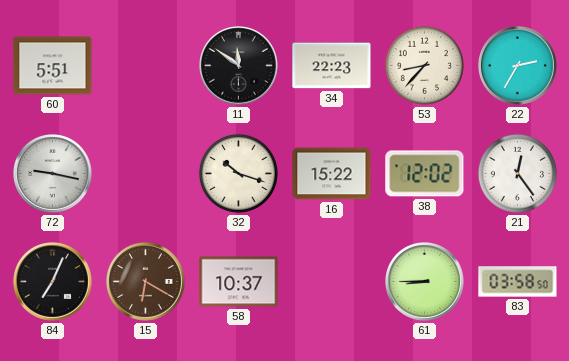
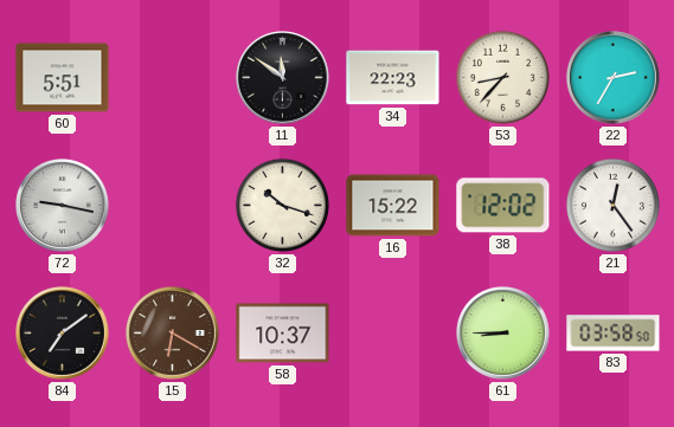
84: 7:04 -> 7:09 (63, 334)
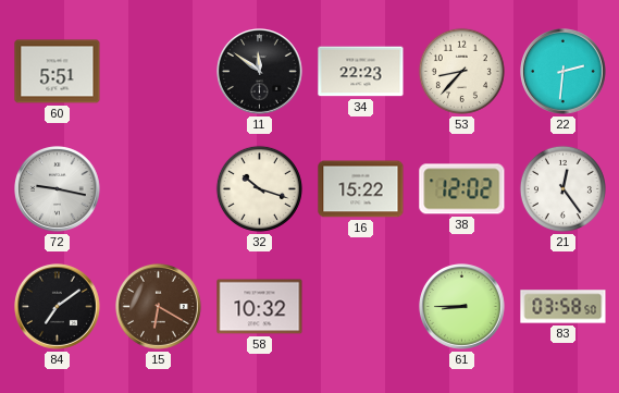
22: 2:35 -> 2:31 (564, 72)
58: 10:37 -> 10:32 (260, 307)
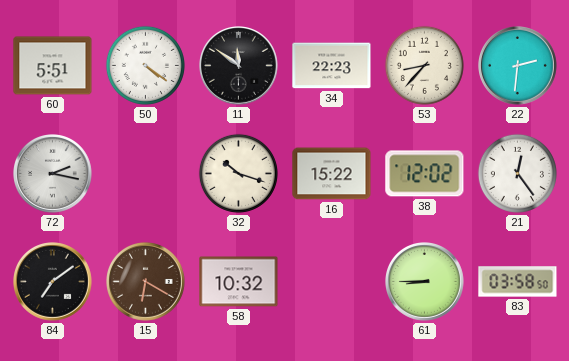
50: none -> 4:21 (145, 65)
72: 9:17 -> 2:17 (53, 174)
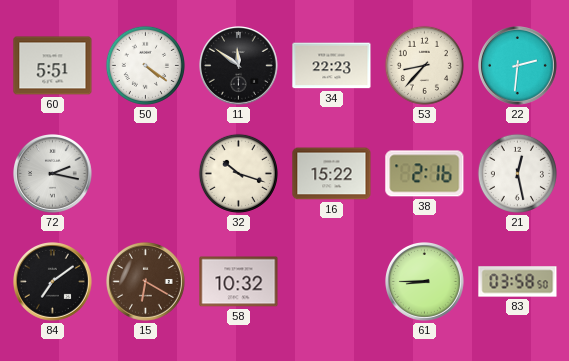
38: 12:02 -> 2:16 (425, 174)
21: 12:24 -> 12:28 (517, 173)
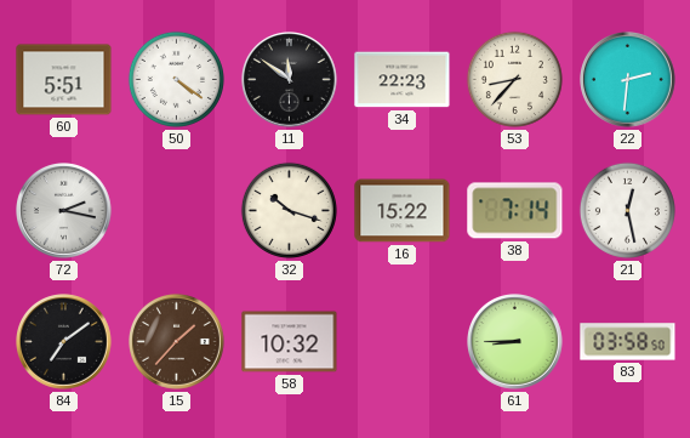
38: 2:16 -> 7:14 (515, 211)
15: 6:20 -> 1:37 (177, 342)
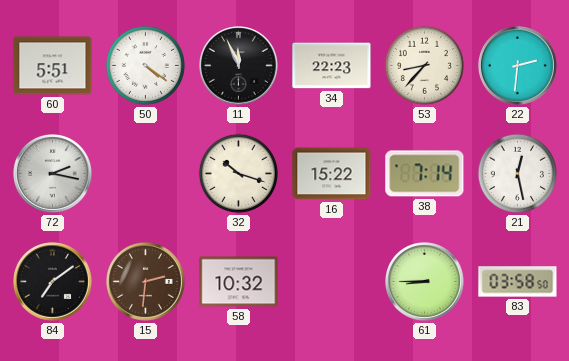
11: 11:51 -> 11:56 (239, 66)
15: 1:37 -> 2:31 (146, 282)
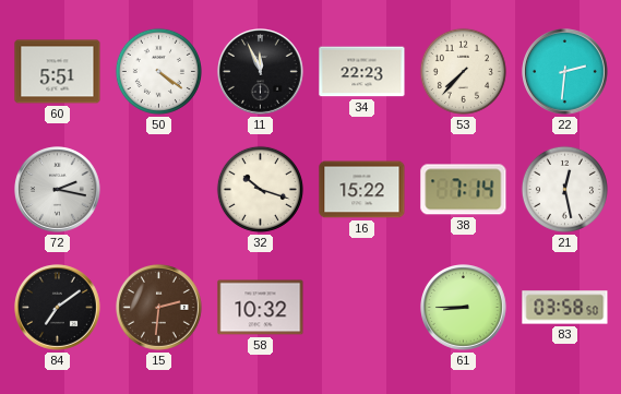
53: 8:37 -> 7:37 (463, 71)
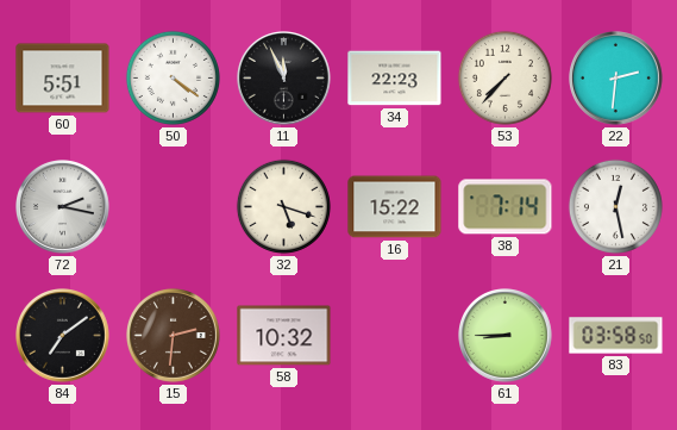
32: 10:18 -> 5:18 (283, 206)
